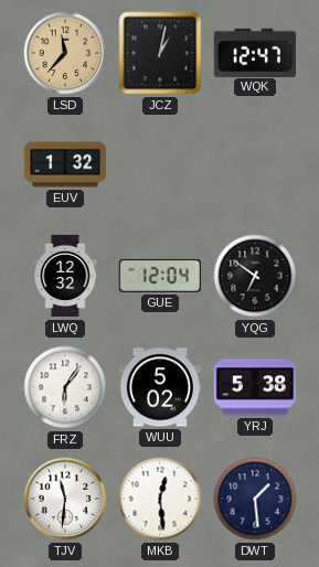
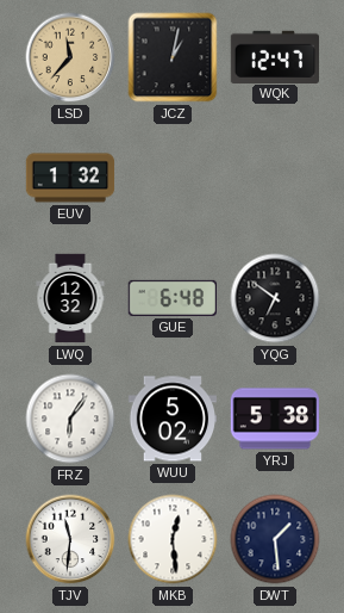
GUE: 12:04 -> 6:48 (171, 298)
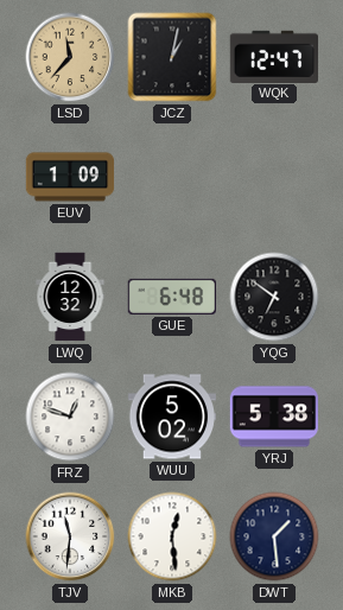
EUV: 1:32 -> 1:09 (70, 177)
FRZ: 6:06 -> 12:48 (70, 417)
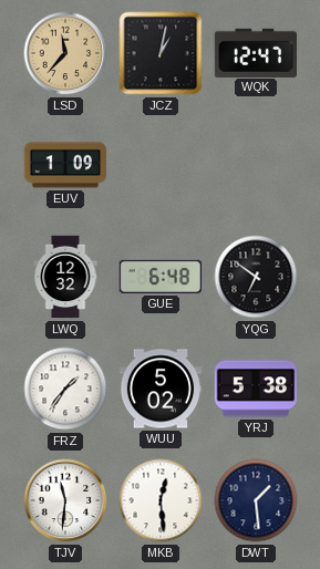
FRZ: 12:48 -> 1:36 (65, 389)
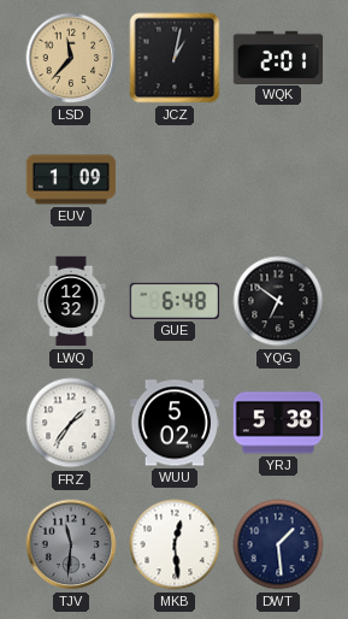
WQK: 12:47 -> 2:01 (277, 57)
TJV dial: white -> grey (71, 544)
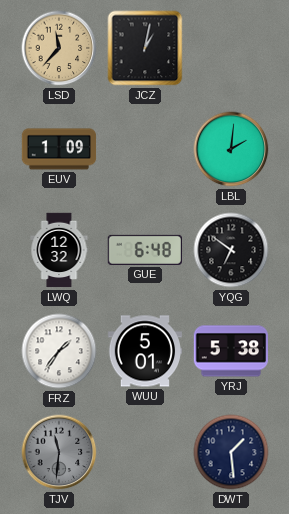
WQK: 2:01 -> none (277, 57)
LBL: none -> 2:01 (231, 149)
WUU: 5:02 -> 5:01 (144, 351)
MKB: 12:29 -> none (175, 544)
